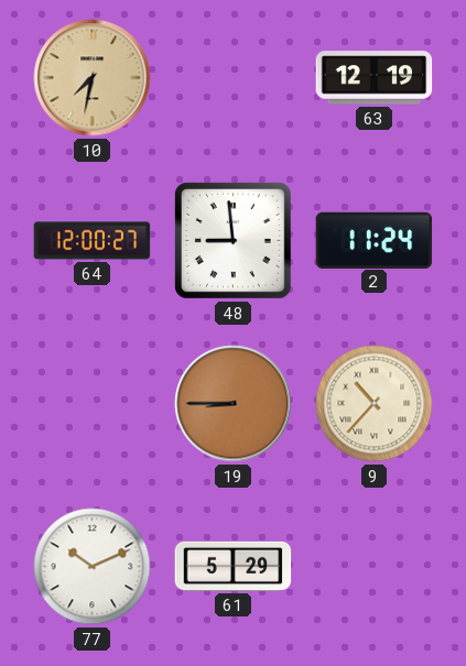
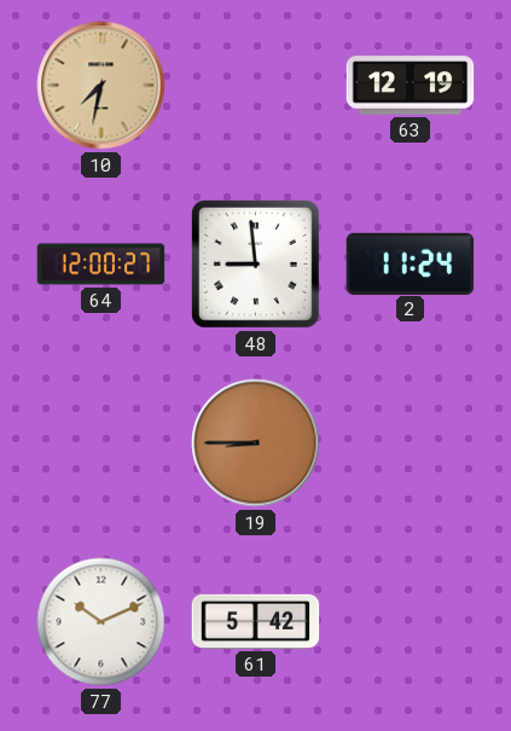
9: 10:37 -> none (375, 404)
61: 5:29 -> 5:42 (256, 621)
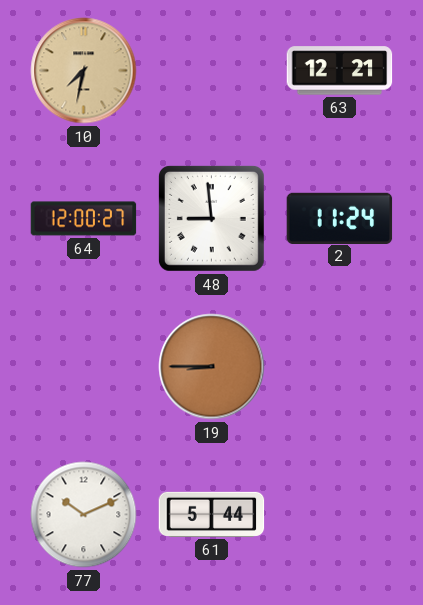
63: 12:19 -> 12:21 (340, 71)
61: 5:42 -> 5:44 (212, 514)
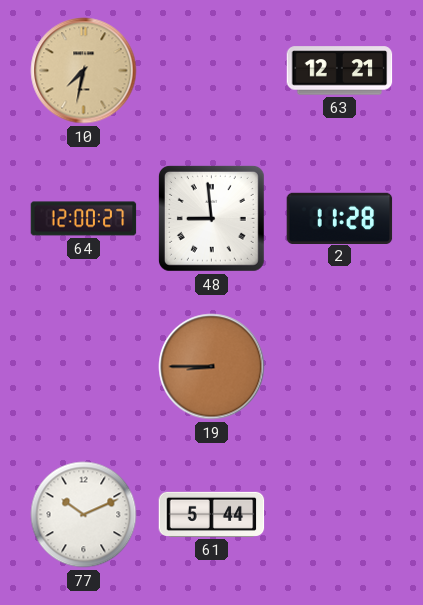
2: 11:24 -> 11:28 (340, 218)
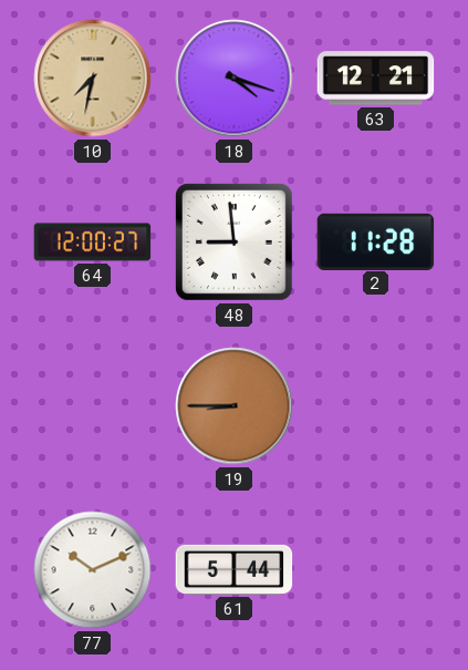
18: none -> 4:18 (235, 79)
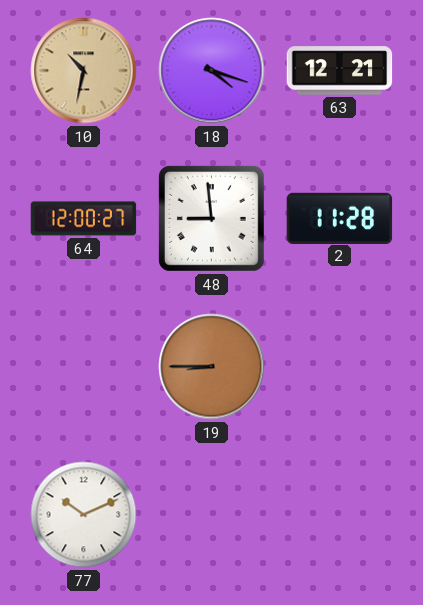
10: 7:32 -> 10:32 (84, 71)
61: 5:44 -> none (235, 569)
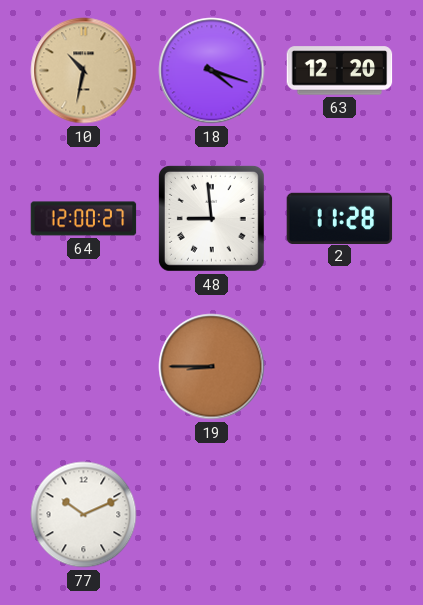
63: 12:21 -> 12:20 (340, 71)
